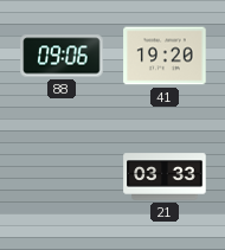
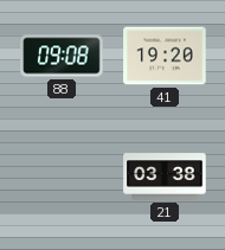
88: 09:06 -> 09:08 (62, 56)
21: 03:33 -> 03:38 (165, 177)
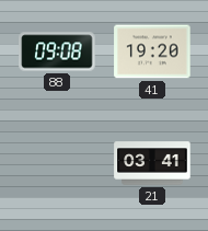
21: 03:38 -> 03:41 (152, 163)
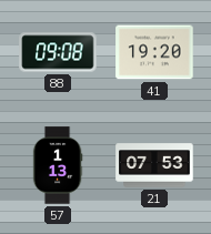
57: none -> 1:13 (58, 165)
21: 03:41 -> 07:53 (154, 165)
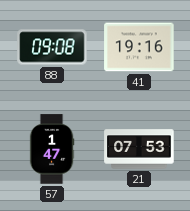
41: 19:20 -> 19:16 (139, 47)
57: 1:13 -> 1:47 (52, 149)
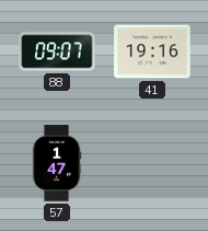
88: 09:08 -> 09:07 (57, 51)
21: 07:53 -> none (139, 149)
